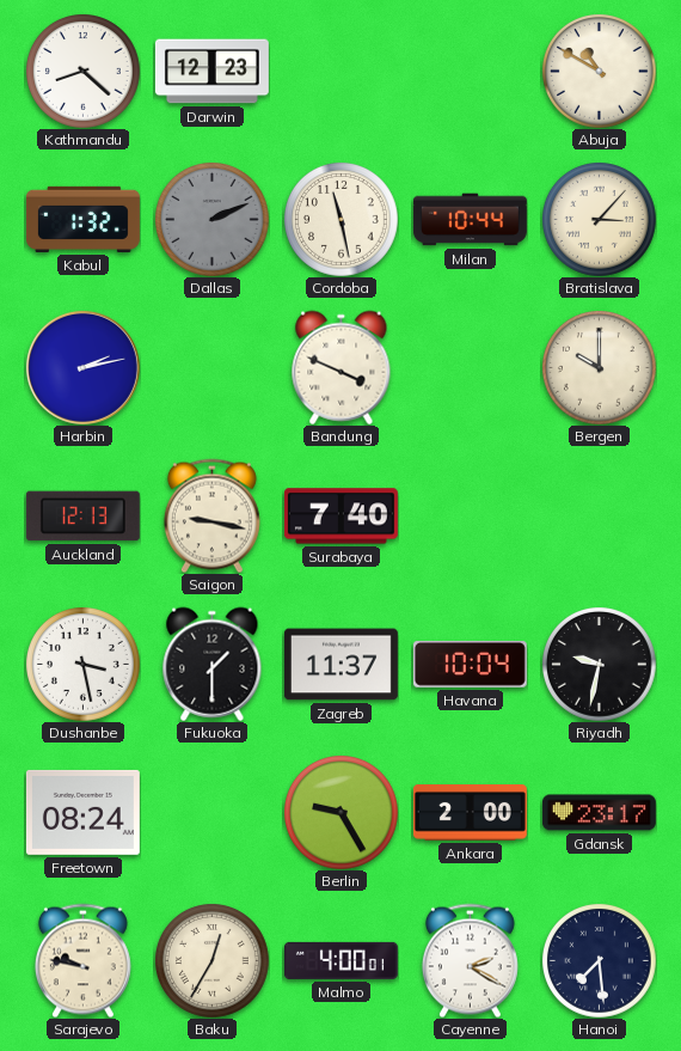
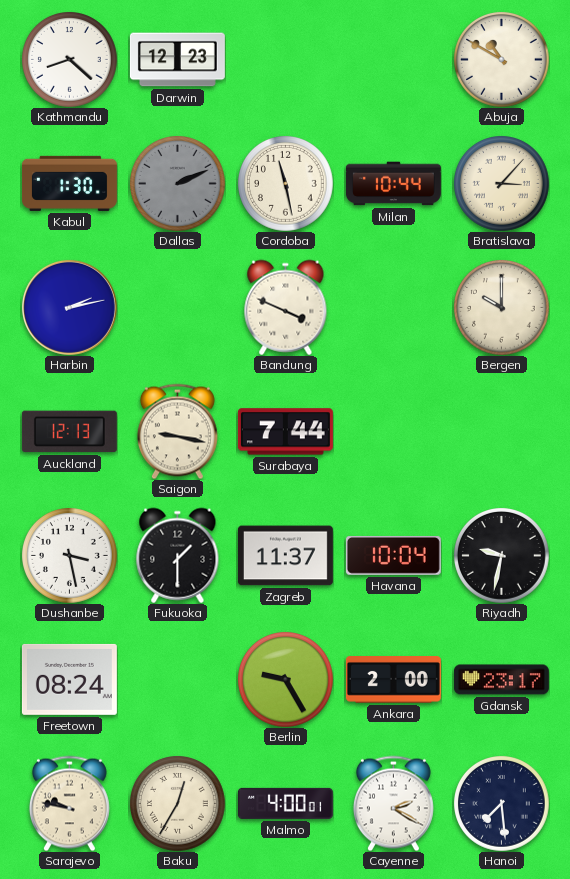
Kabul: 1:32 -> 1:30 (69, 183)
Surabaya: 7:40 -> 7:44 (285, 432)
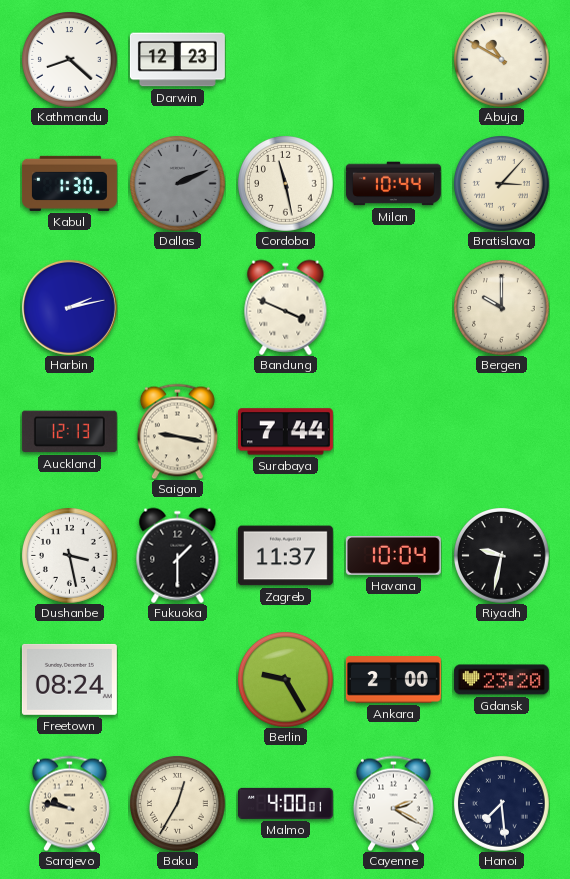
Gdansk: 23:17 -> 23:20 (501, 680)
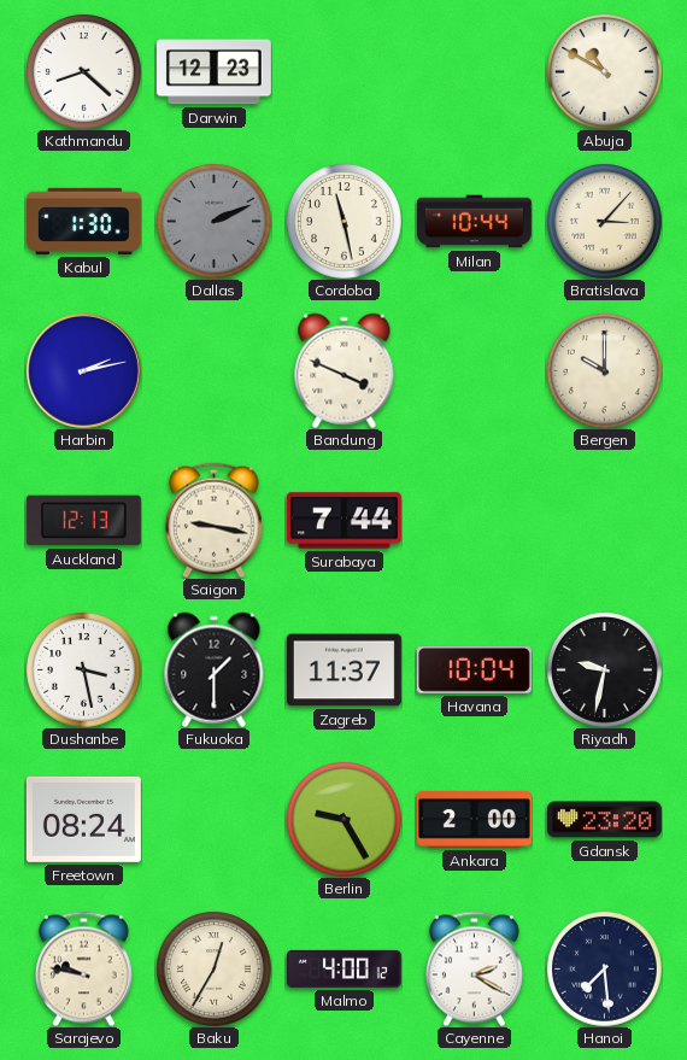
Malmo: 4:00:01 -> 4:00:12 (343, 968)
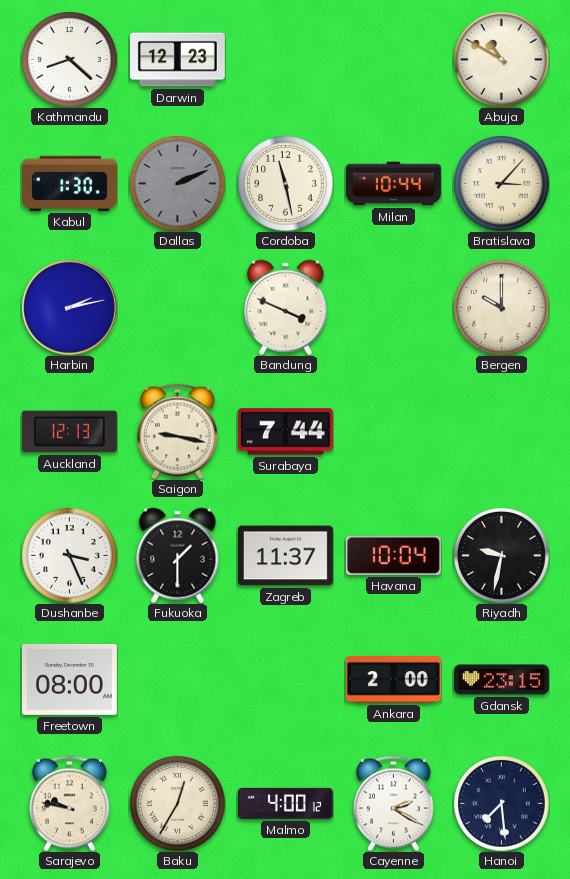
Dushanbe: 3:28 -> 3:26 (70, 556)
Freetown: 08:24 -> 08:00 (69, 679)
Berlin: 9:25 -> none (345, 820)
Gdansk: 23:20 -> 23:15 (501, 680)
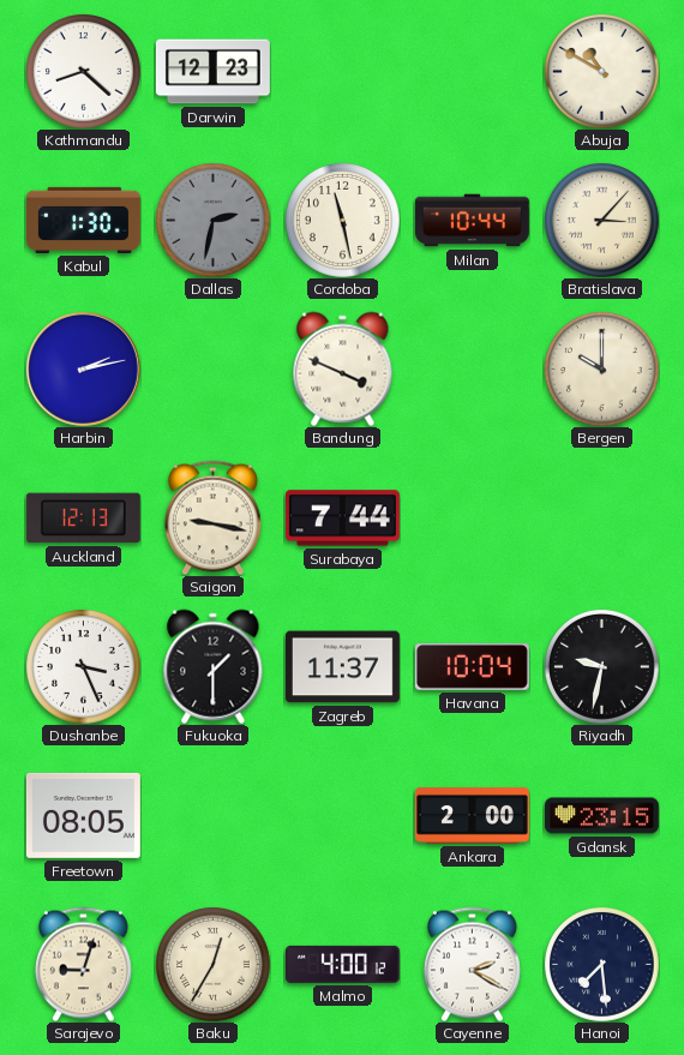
Dallas: 2:11 -> 2:32 (214, 221)
Freetown: 08:00 -> 08:05 (83, 815)
Sarajevo: 9:47 -> 9:03 (83, 964)
